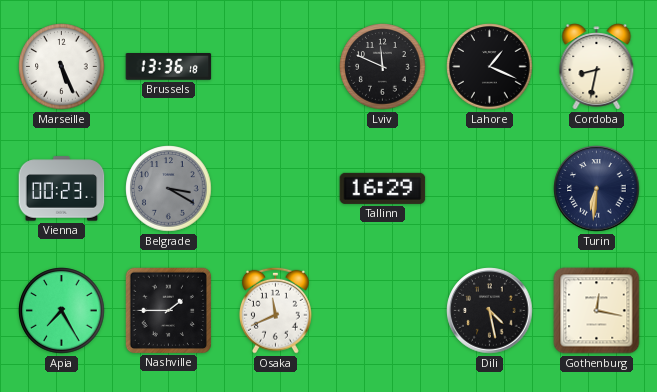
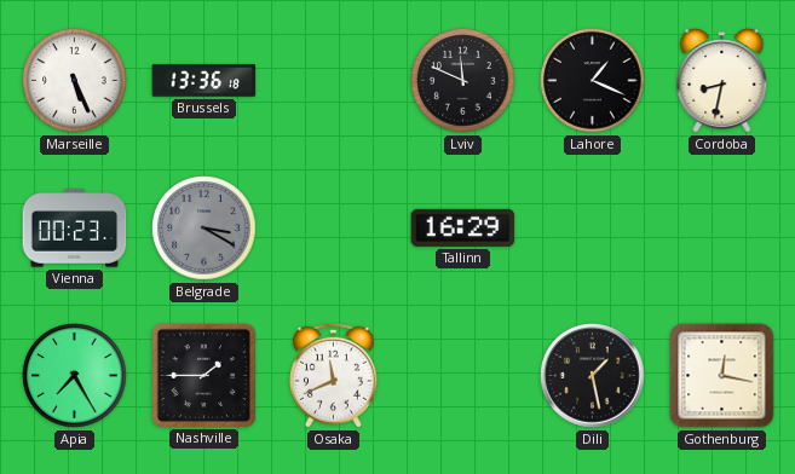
Turin: 6:31 -> none (597, 189)
Dili: 4:28 -> 1:28 (593, 376)
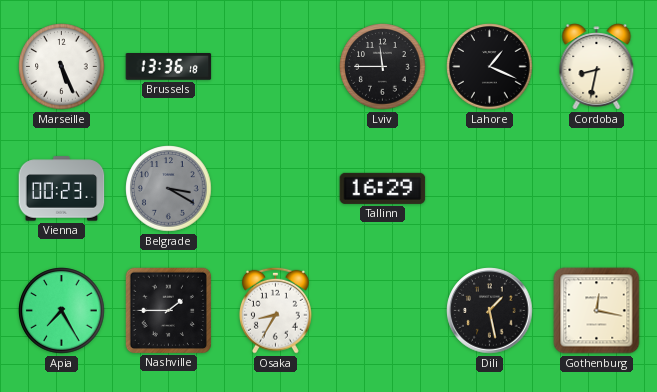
Lviv: 11:49 -> 11:45 (383, 67)
Osaka: 11:41 -> 8:35 (275, 310)
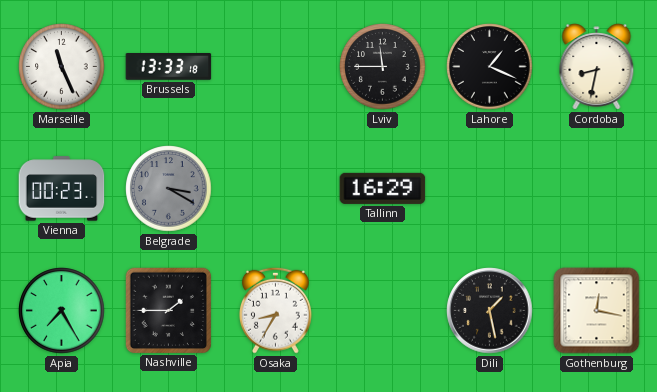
Marseille: 5:26 -> 11:26 (62, 67)
Brussels: 13:36 -> 13:33 (169, 67)
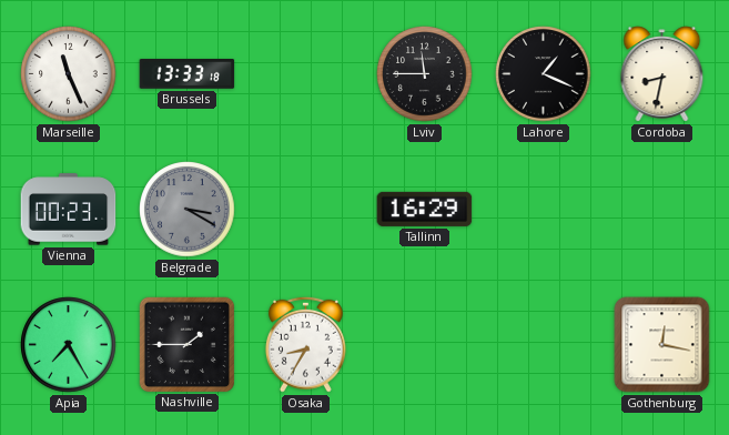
Dili: 1:28 -> none (490, 311)
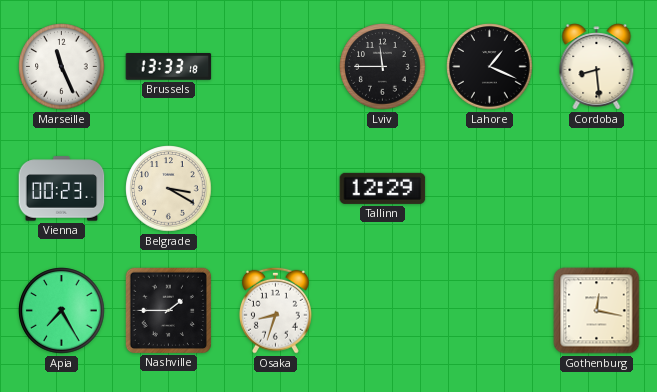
Cordoba: 8:32 -> 8:29 (597, 67)
Belgrade dial: grey -> cream (169, 189)
Tallinn: 16:29 -> 12:29 (383, 188)
Osaka: 8:35 -> 8:33 (275, 310)
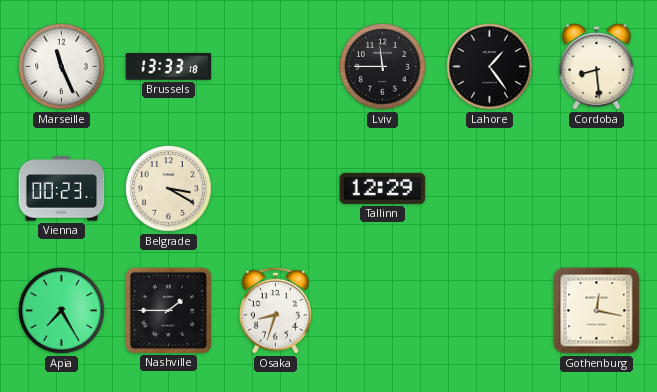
Lahore: 1:19 -> 1:24 (490, 67)
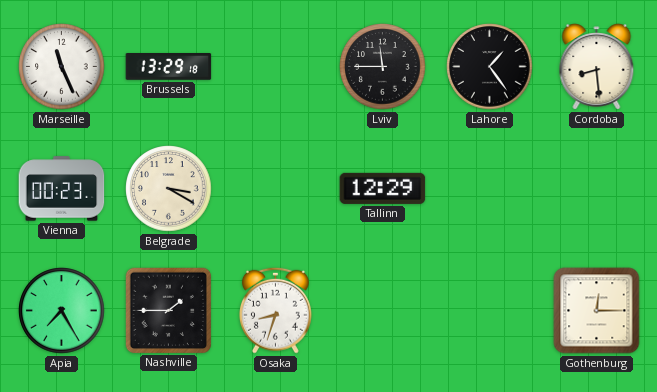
Brussels: 13:33 -> 13:29 (169, 67)
Gothenburg: 12:17 -> 12:15 (597, 311)
